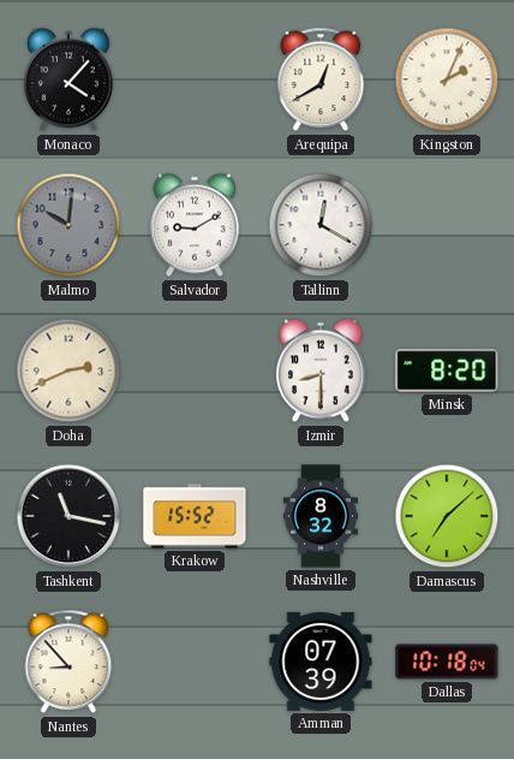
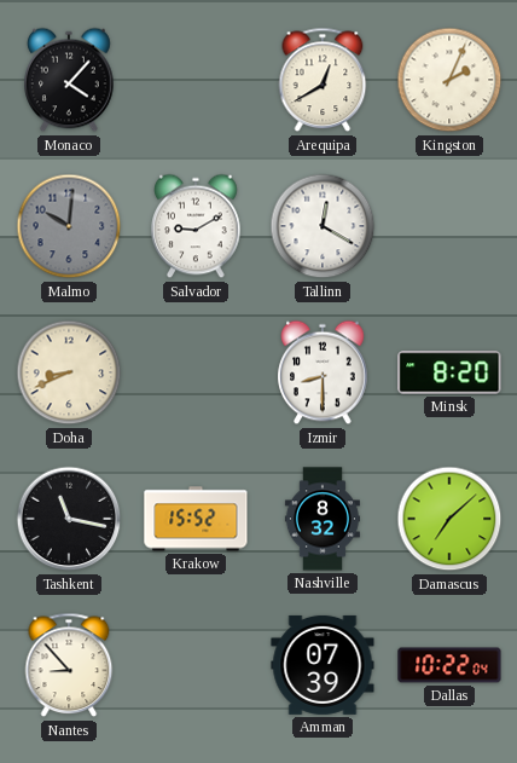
Doha: 2:41 -> 8:41 (69, 372)
Dallas: 10:18 -> 10:22 (449, 665)
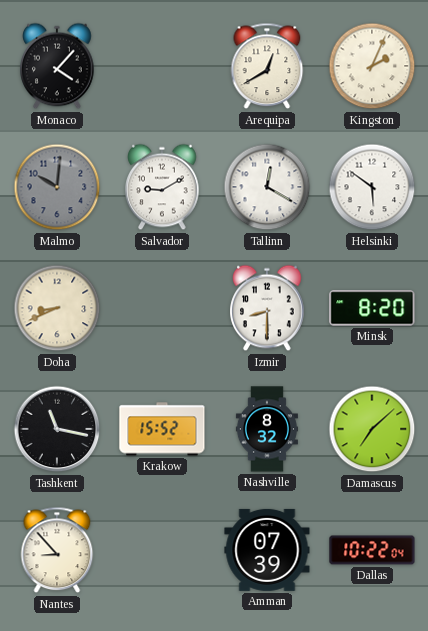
Helsinki: none -> 5:51 (372, 187)
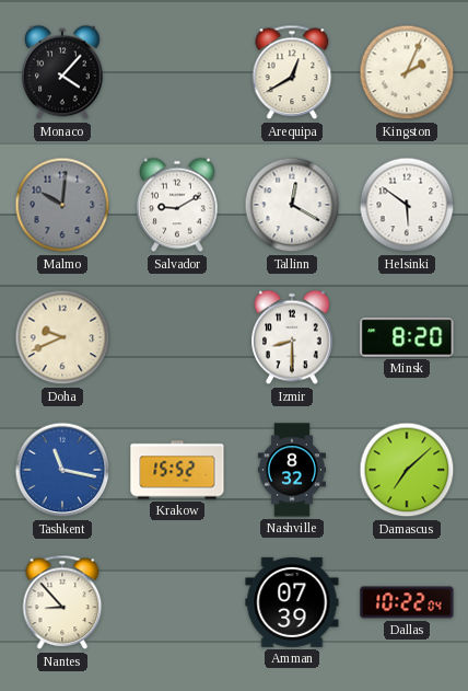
Doha: 8:41 -> 9:41 (62, 337)
Tashkent dial: black -> blue (62, 470)
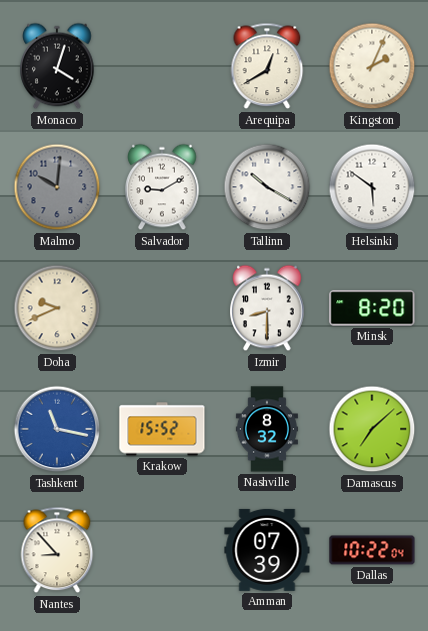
Monaco: 4:07 -> 4:03 (57, 66)
Tallinn: 12:20 -> 10:20 (267, 187)
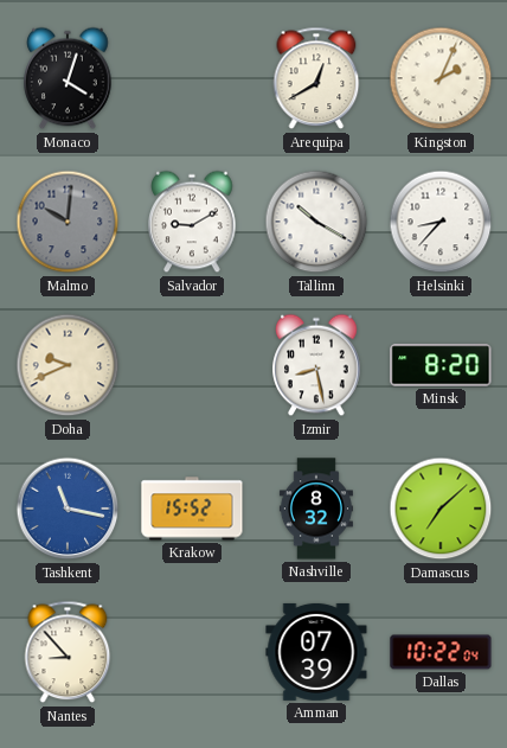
Helsinki: 5:51 -> 8:37 (441, 222)
Izmir: 8:30 -> 8:28 (316, 365)
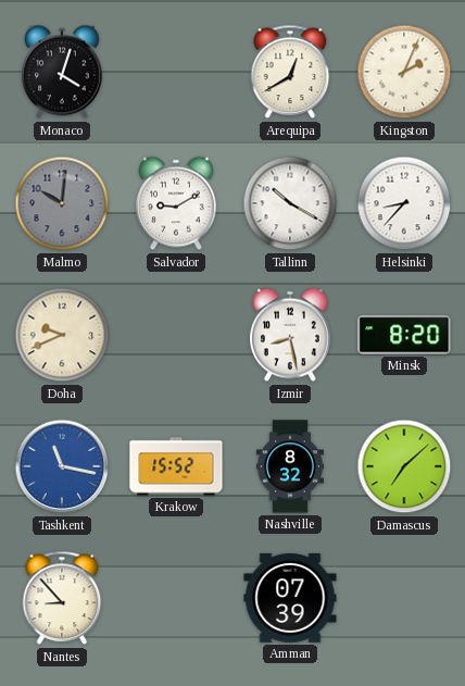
Dallas: 10:22 -> none (441, 652)
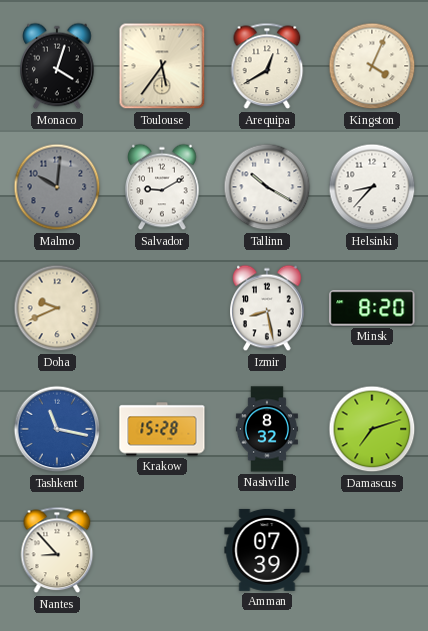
Toulouse: none -> 5:36 (162, 66)
Kingston: 2:04 -> 4:04 (372, 66)
Krakow: 15:52 -> 15:28 (162, 429)
Damascus: 7:08 -> 7:12 (372, 429)
